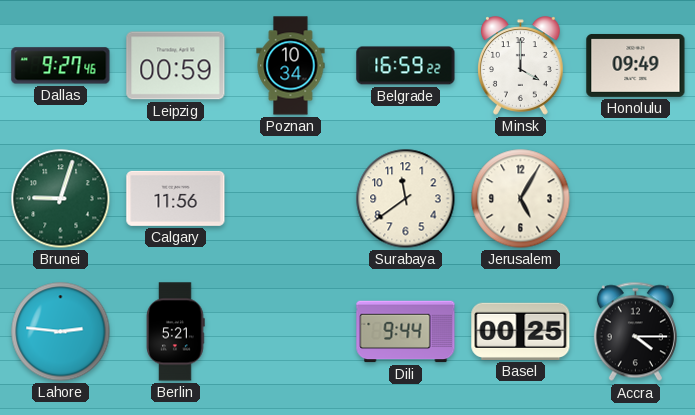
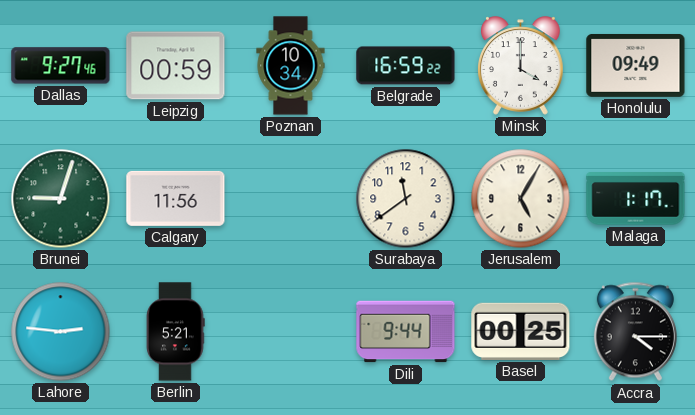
Malaga: none -> 1:17 (636, 199)
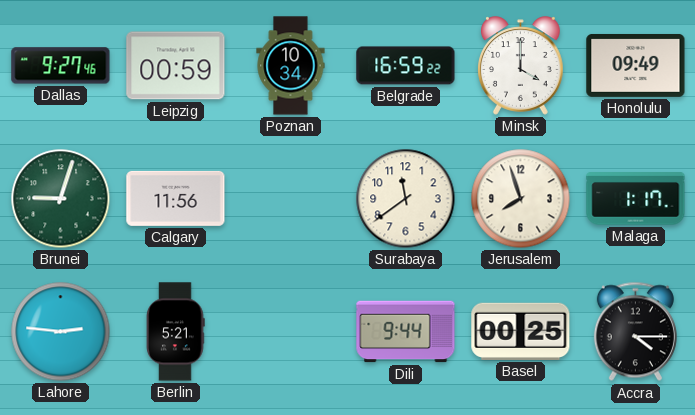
Jerusalem: 5:05 -> 7:57 (521, 199)
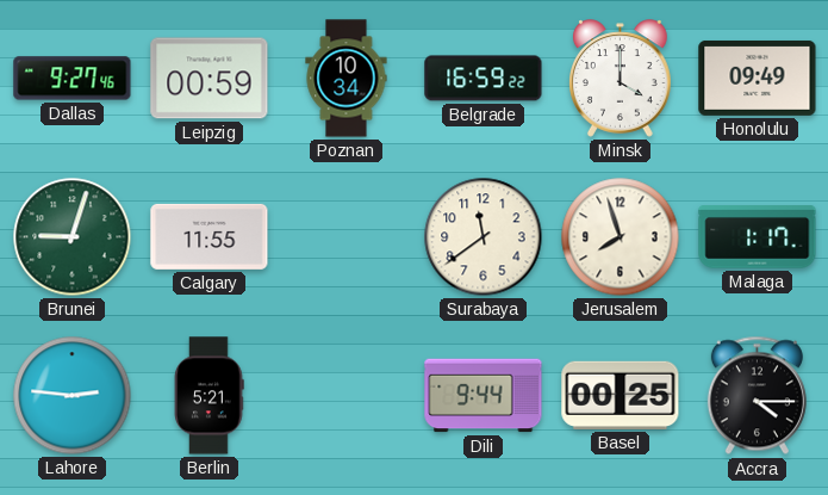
Calgary: 11:56 -> 11:55 (210, 236)
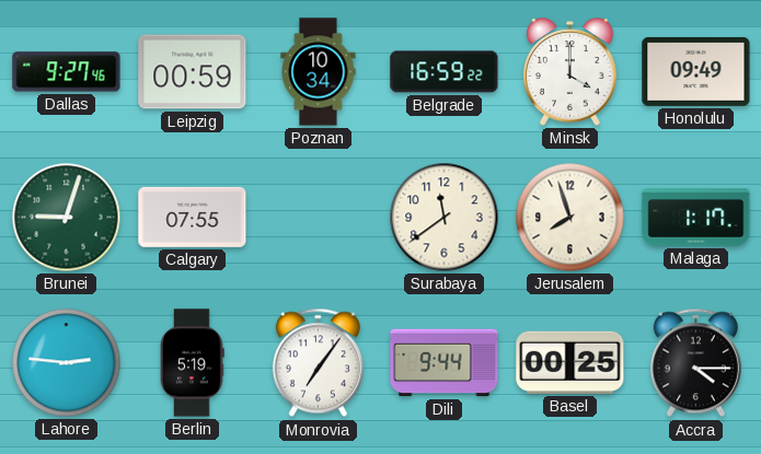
Calgary: 11:55 -> 07:55 (193, 217)
Berlin: 5:21 -> 5:19 (192, 363)
Monrovia: none -> 7:06 (318, 363)
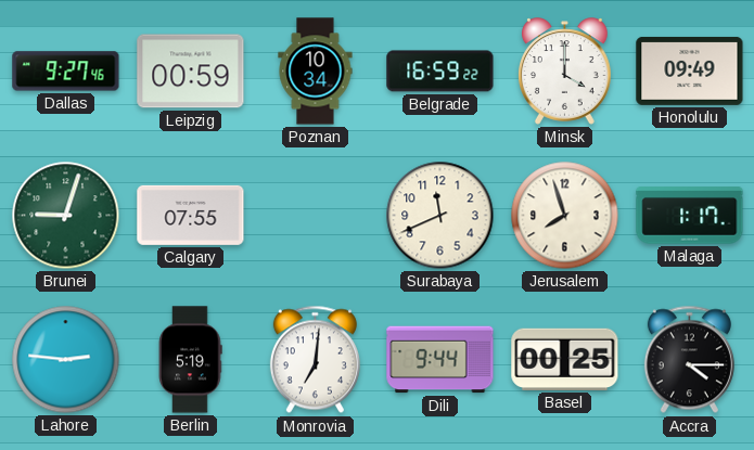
Surabaya: 11:39 -> 11:41 (440, 216)
Monrovia: 7:06 -> 7:01 (315, 360)
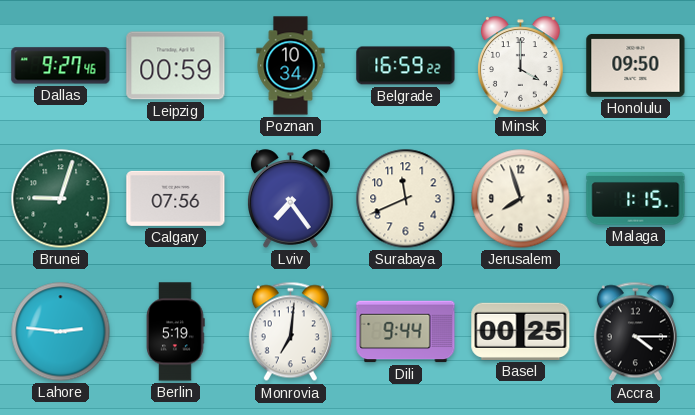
Honolulu: 09:49 -> 09:50 (636, 65)
Calgary: 07:55 -> 07:56 (176, 198)
Lviv: none -> 7:24 (291, 199)
Malaga: 1:17 -> 1:15 (636, 199)
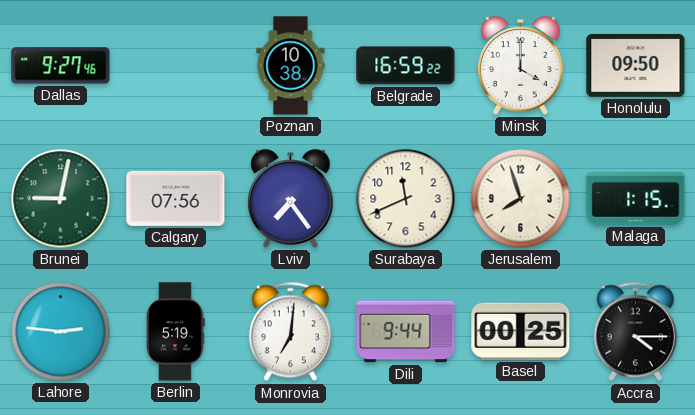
Leipzig: 00:59 -> none (176, 66)
Poznan: 10:34 -> 10:38 (291, 66)
Brunei: 9:03 -> 9:02 (61, 199)
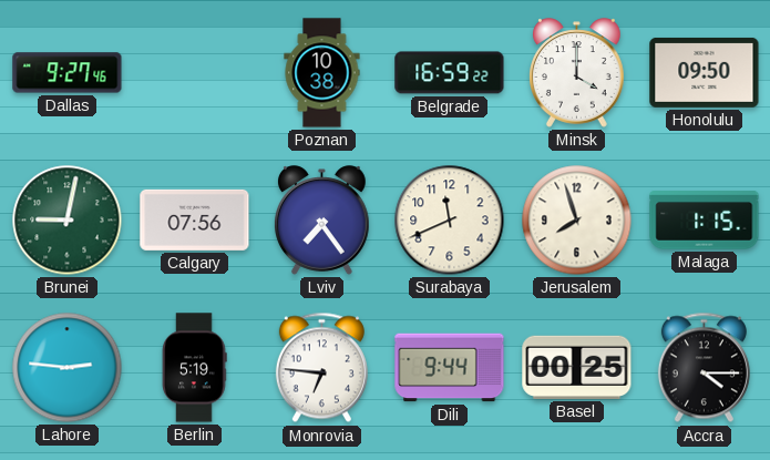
Monrovia: 7:01 -> 6:46 (321, 368)
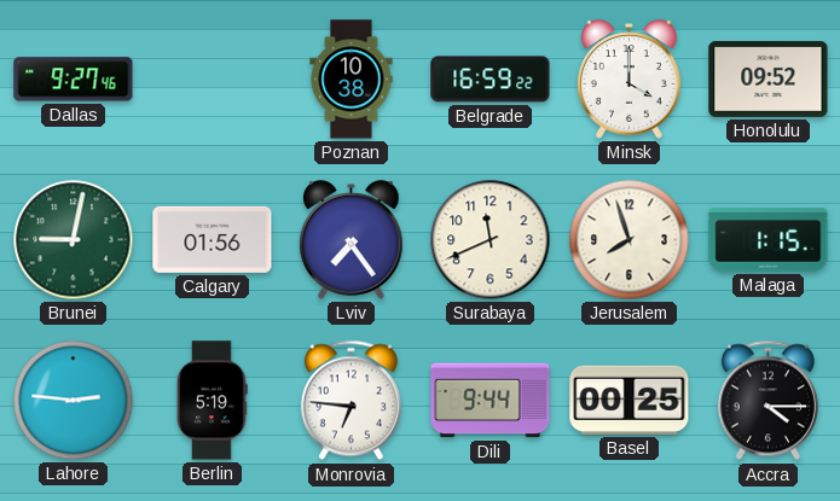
Honolulu: 09:50 -> 09:52 (769, 78)
Calgary: 07:56 -> 01:56 (213, 239)
